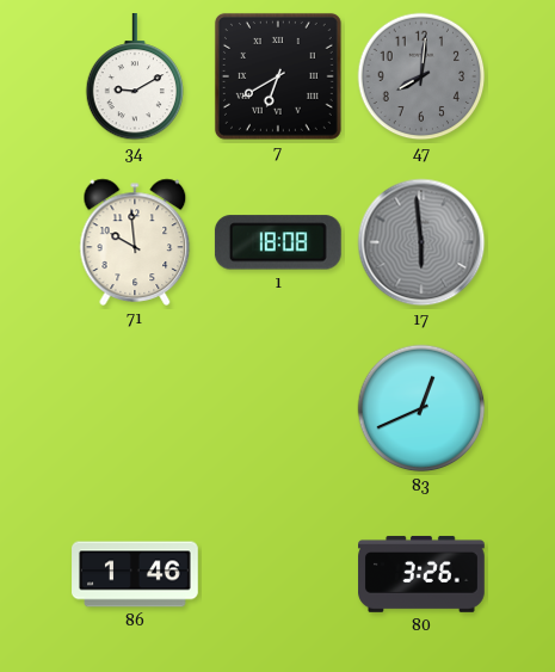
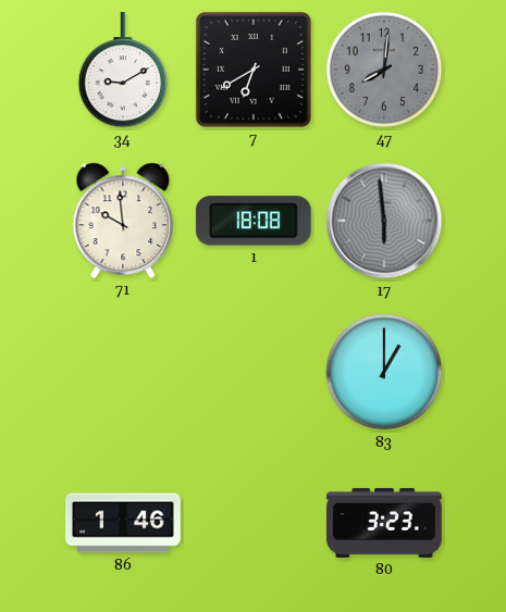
83: 12:41 -> 1:00 (384, 372)
80: 3:26 -> 3:23 (384, 523)
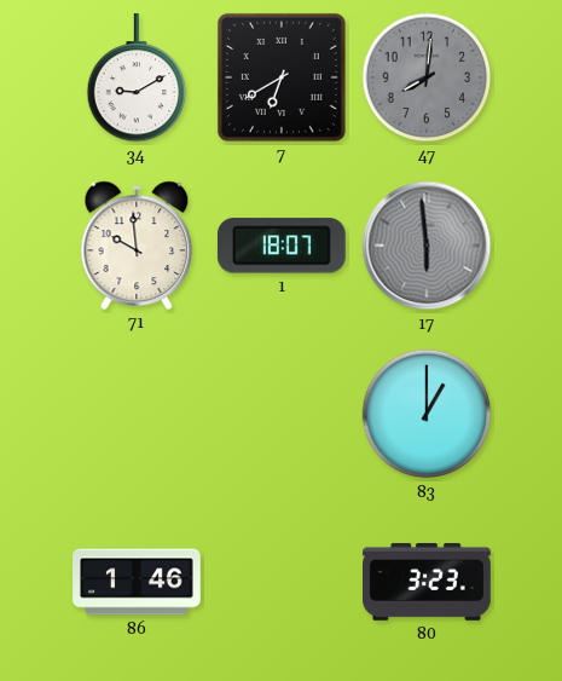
1: 18:08 -> 18:07 (282, 246)
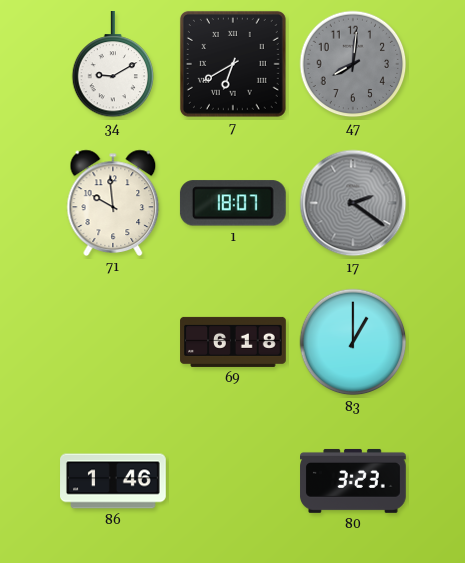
17: 5:59 -> 2:21 (353, 203)
69: none -> 6:18 (233, 342)
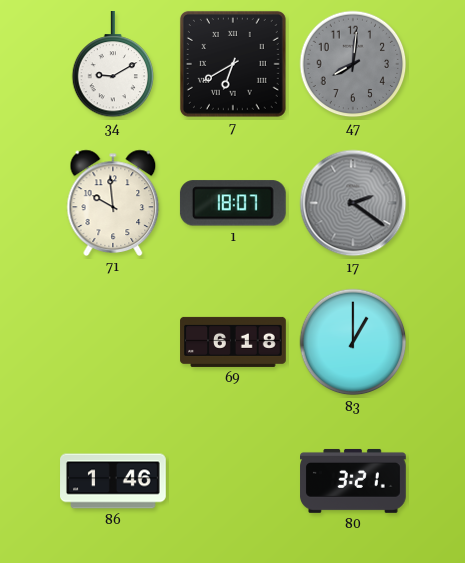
80: 3:23 -> 3:21 (353, 481)
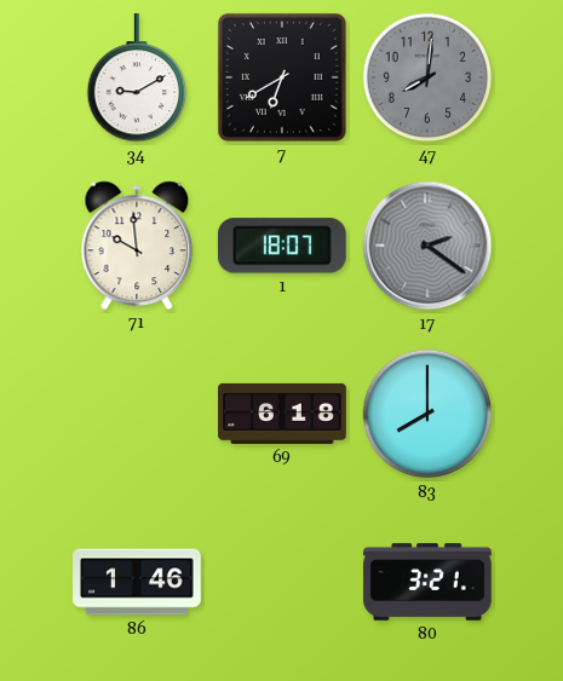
83: 1:00 -> 8:00 (427, 414)
